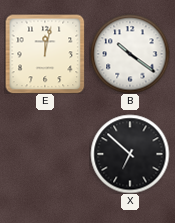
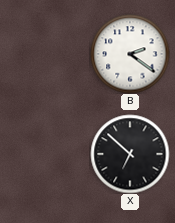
E: 12:02 -> none (45, 54)
B: 10:21 -> 2:21 (130, 54)
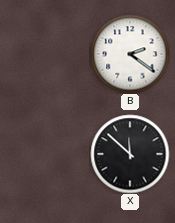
X: 6:52 -> 11:52 (130, 154)
